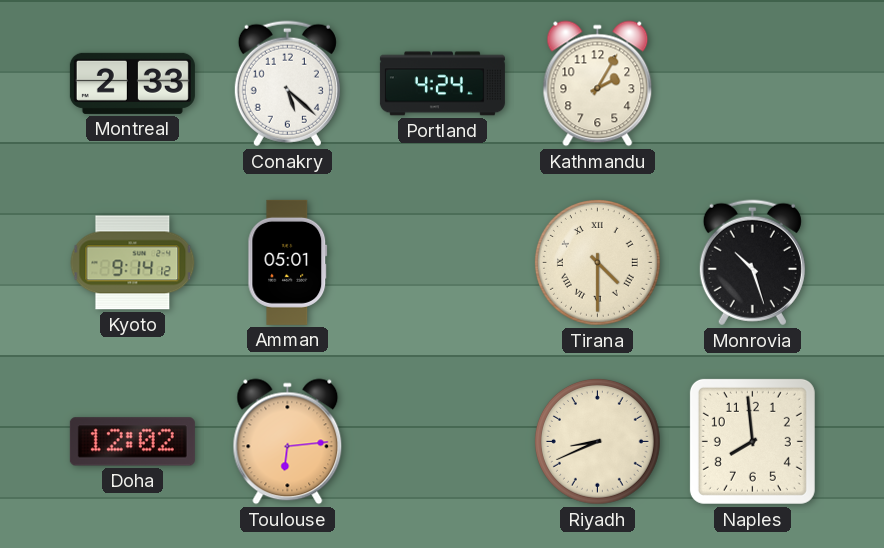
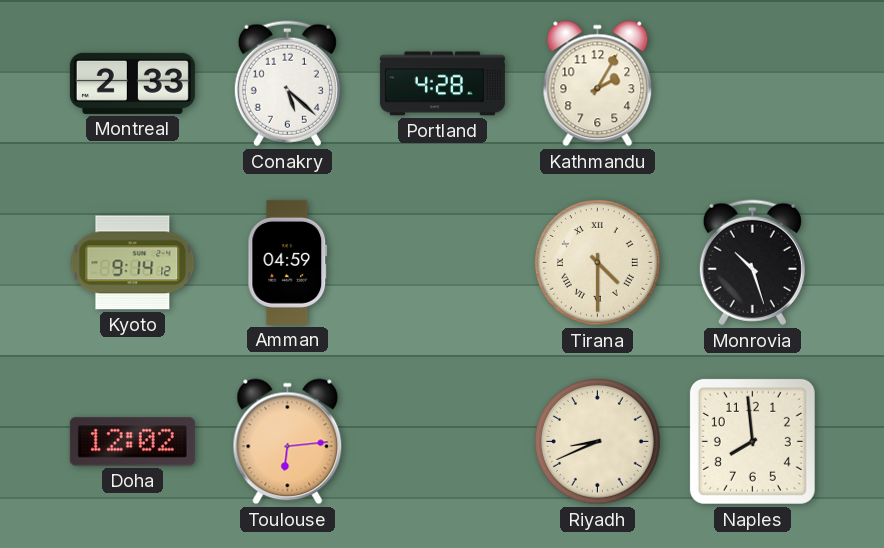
Portland: 4:24 -> 4:28 (442, 84)
Amman: 05:01 -> 04:59 (288, 262)
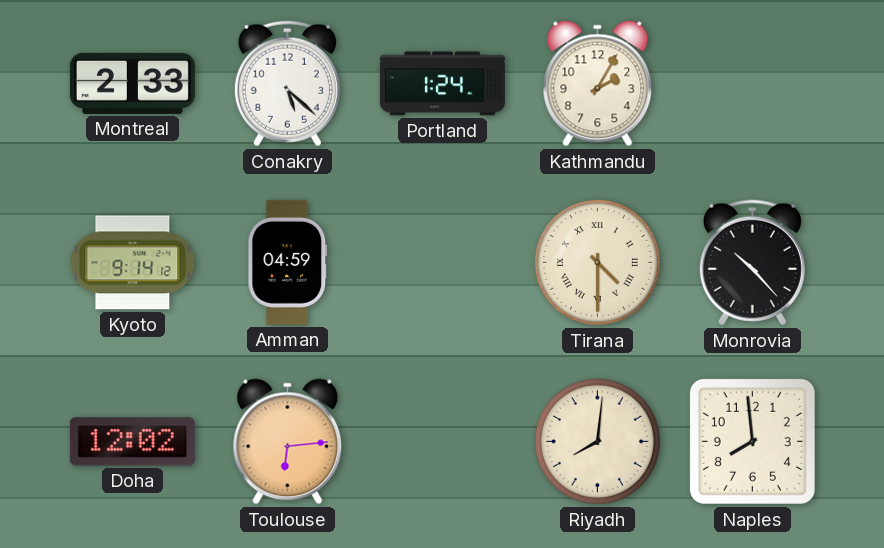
Portland: 4:28 -> 1:24 (442, 84)
Monrovia: 10:27 -> 10:23 (752, 263)
Riyadh: 8:41 -> 8:01 (597, 441)
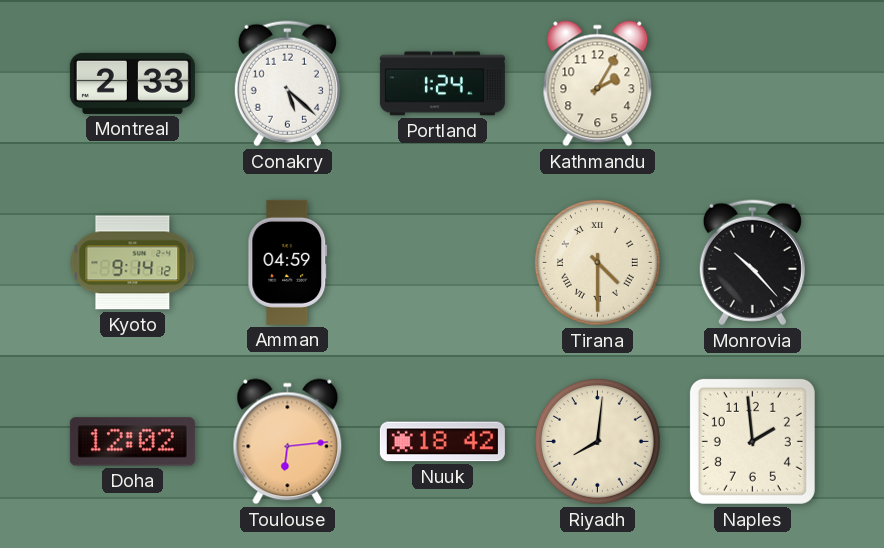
Nuuk: none -> 18:42 (442, 442)
Naples: 7:59 -> 1:59 (752, 441)
